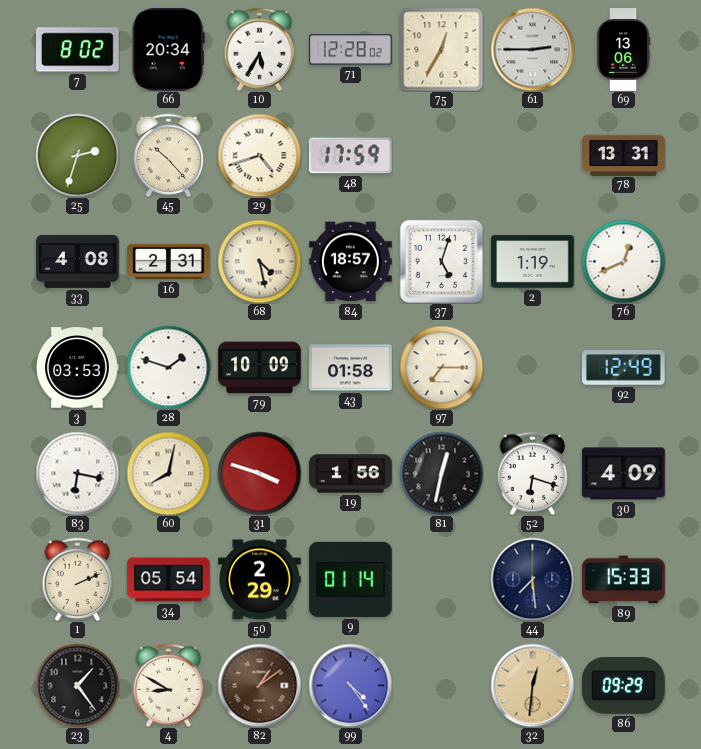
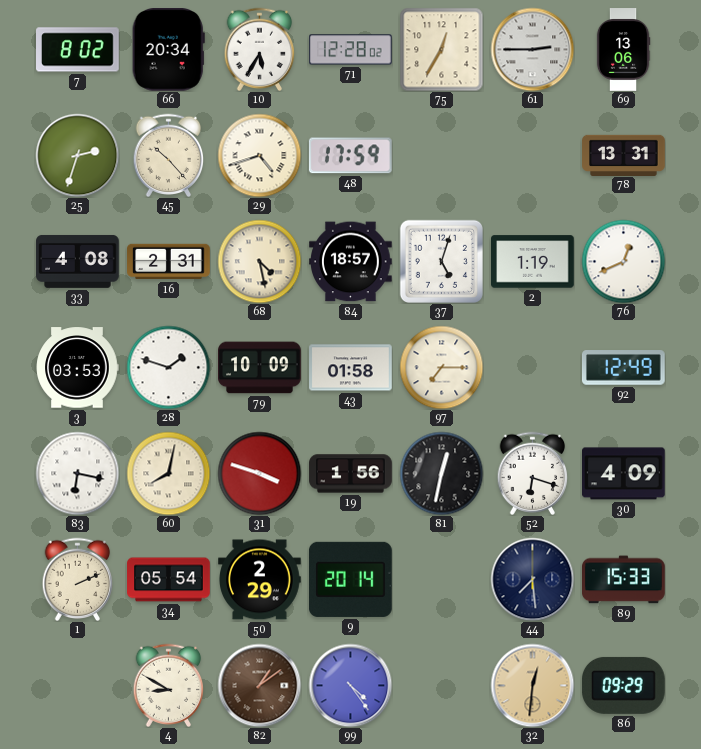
9: 01:14 -> 20:14 (351, 579)
23: 1:24 -> none (77, 685)
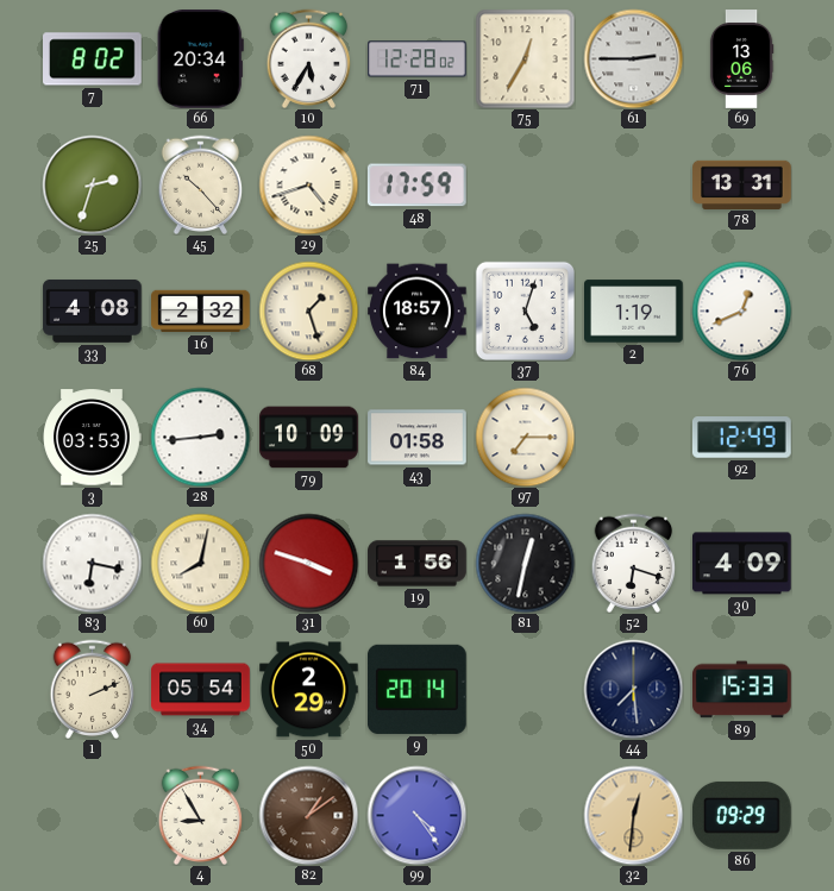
16: 2:31 -> 2:32 (201, 312)
68: 4:28 -> 1:27 (308, 310)
28: 1:48 -> 2:44 (200, 437)
4: 8:50 -> 8:55 (201, 815)
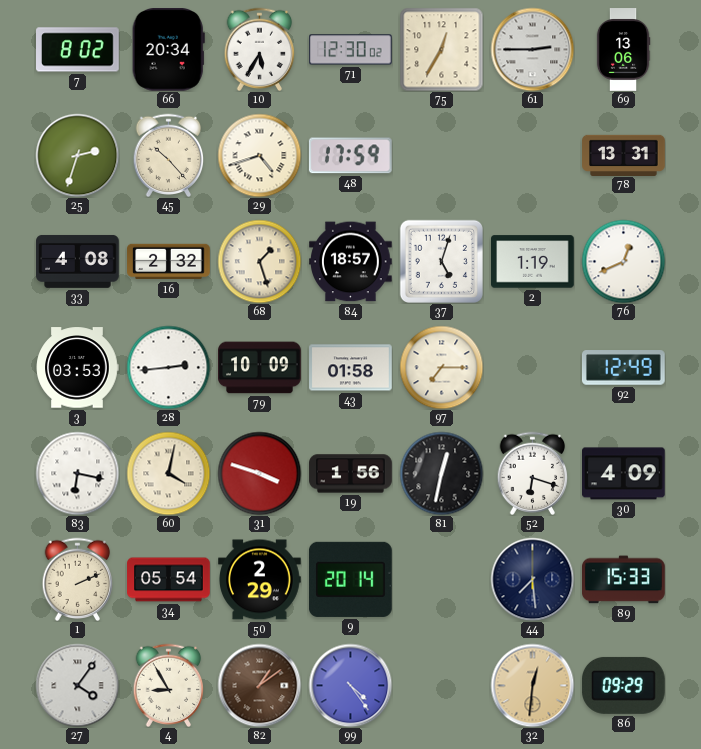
71: 12:28 -> 12:30 (351, 50)
60: 8:02 -> 4:02 (168, 473)
27: none -> 4:06 (77, 685)
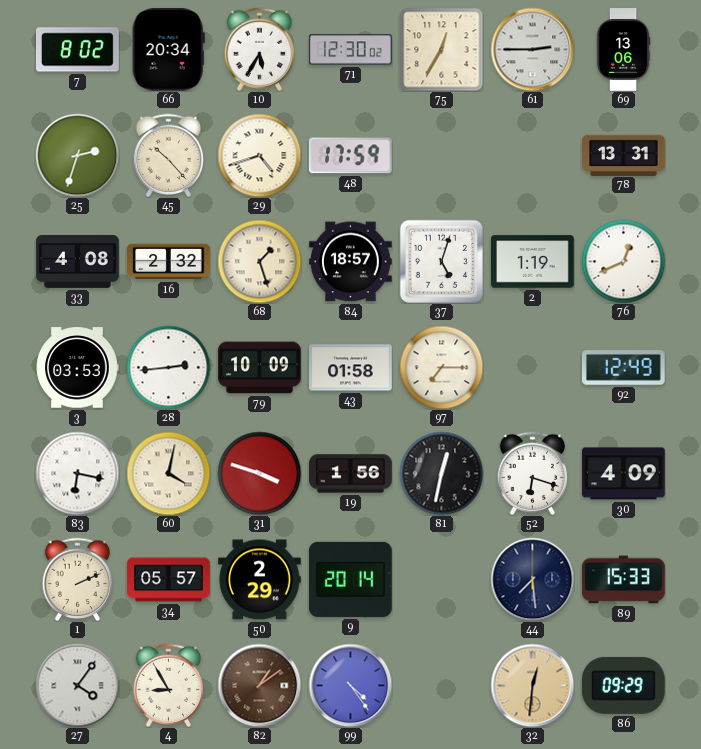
34: 05:54 -> 05:57 (169, 580)
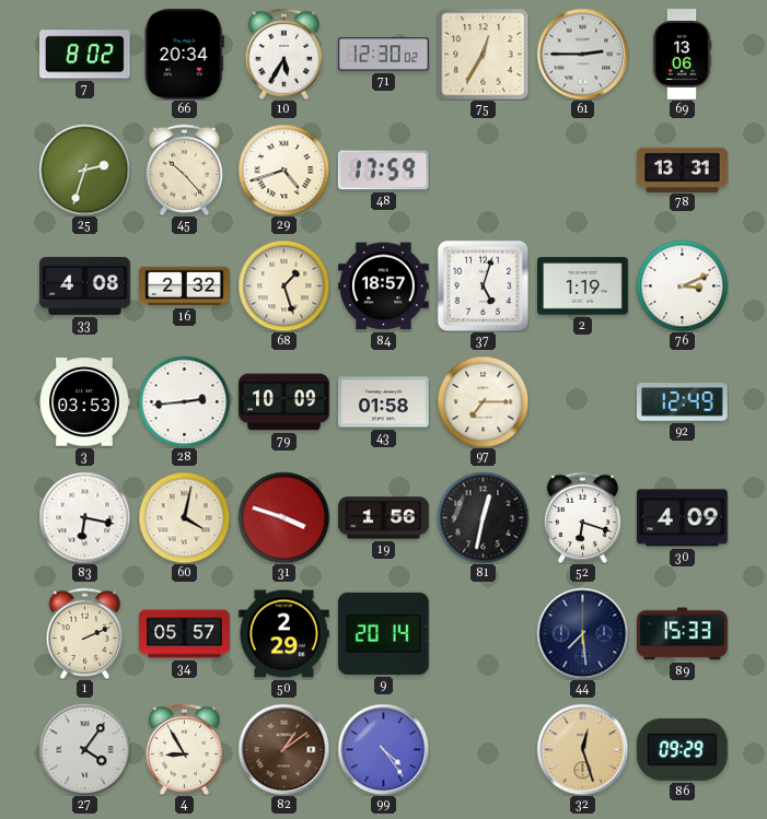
76: 12:41 -> 3:11 (682, 285)
32: 12:31 -> 12:27 (582, 749)
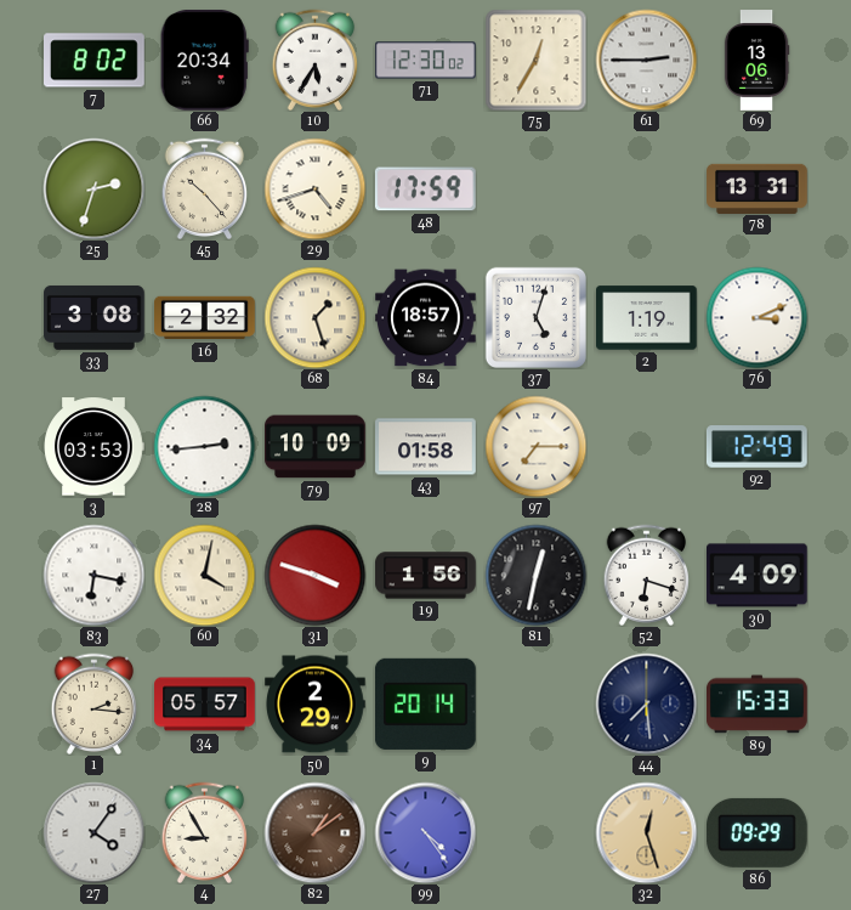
33: 4:08 -> 3:08 (95, 318)
1: 2:11 -> 2:16 (95, 703)
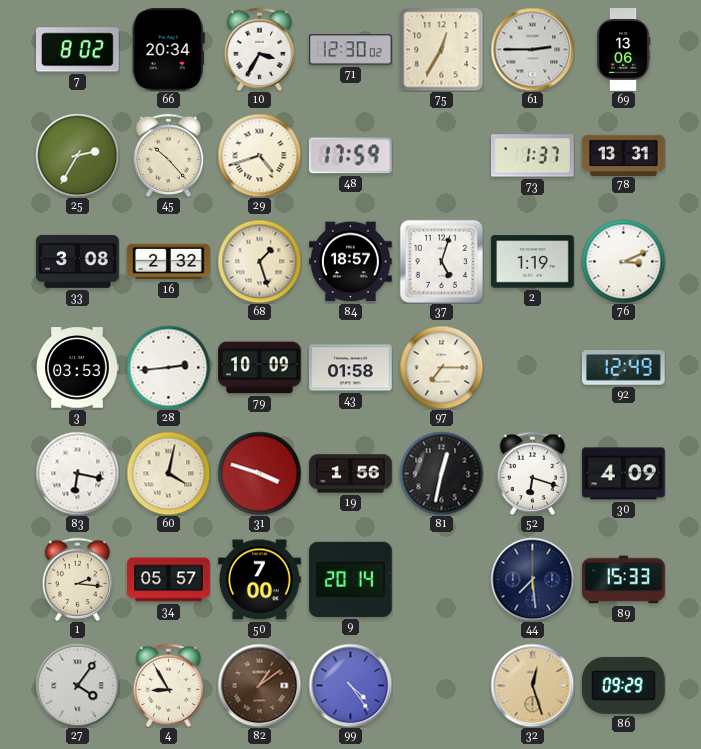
10: 5:35 -> 3:35 (260, 49)
25: 2:33 -> 2:35 (77, 155)
73: none -> 1:37 (533, 156)
50: 2:29 -> 7:00 (260, 580)
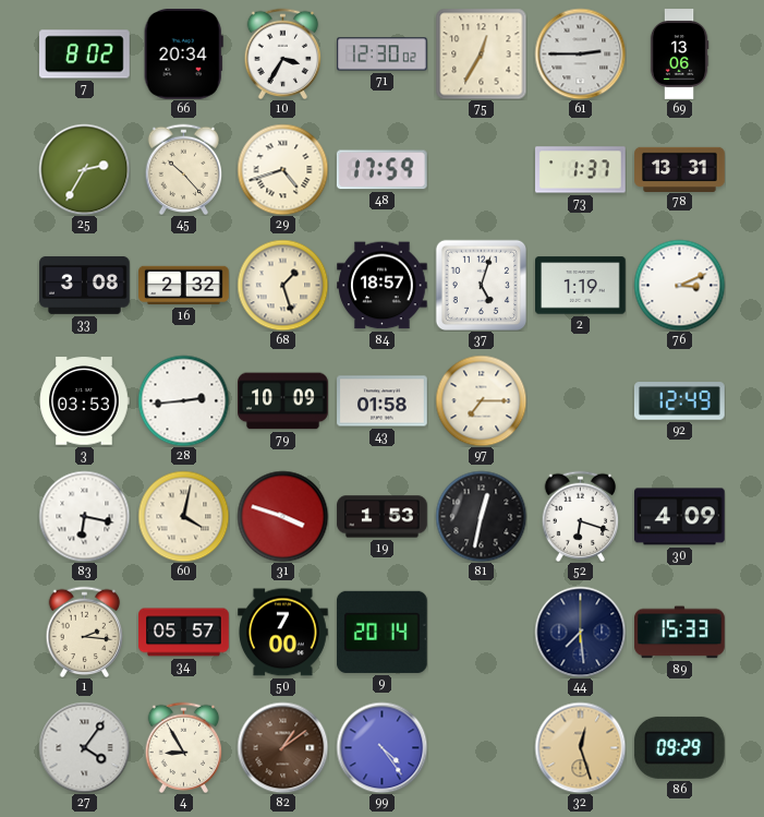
19: 1:56 -> 1:53 (383, 517)
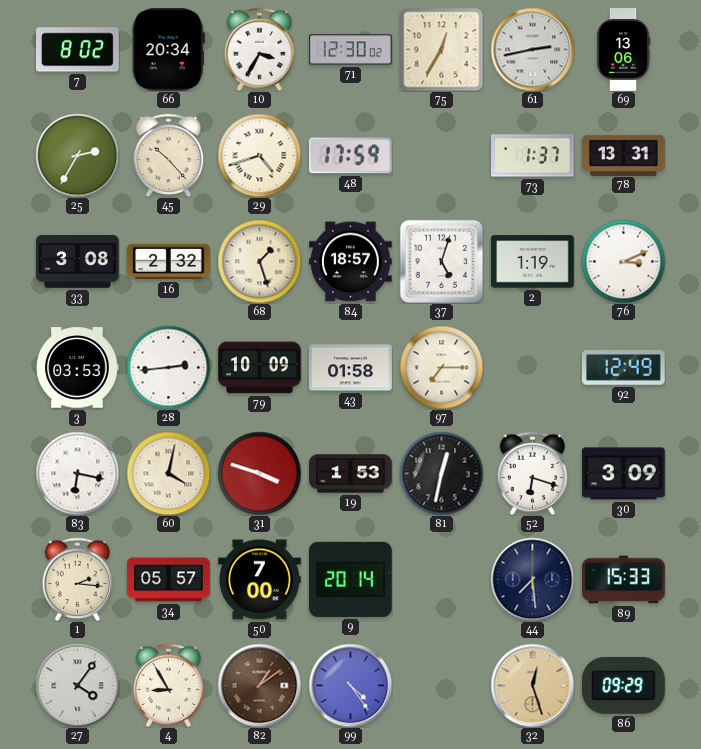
61: 2:45 -> 2:43 (532, 49)
30: 4:09 -> 3:09 (624, 474)
